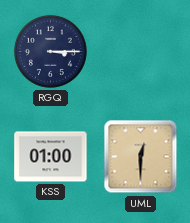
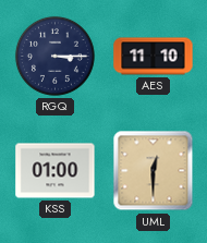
AES: none -> 11:10 (154, 57)
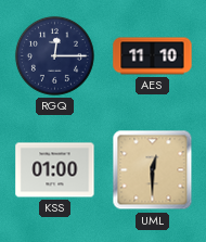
RGQ: 3:15 -> 12:15 (54, 55)
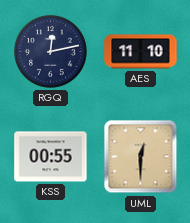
RGQ: 12:15 -> 12:13 (50, 51)
KSS: 01:00 -> 00:55 (51, 157)
